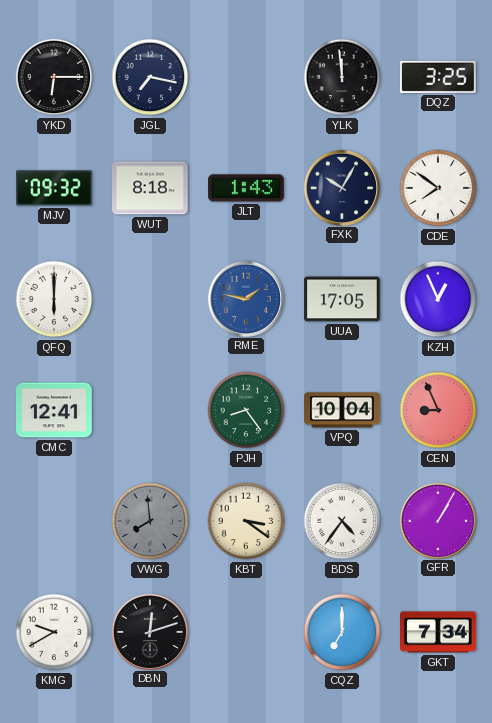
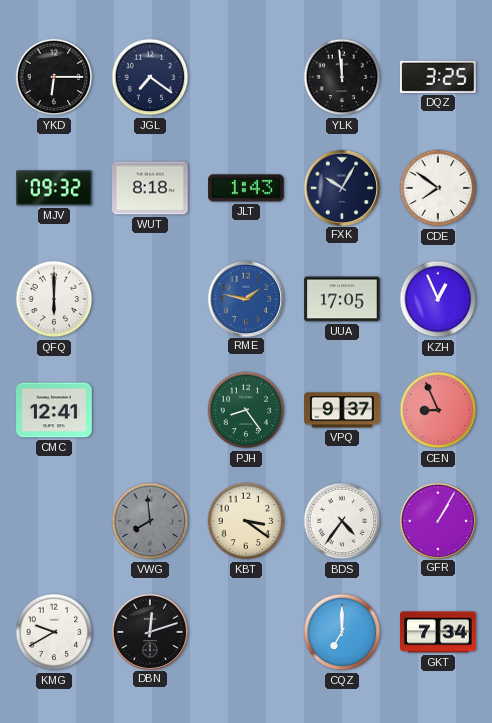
JGL: 7:17 -> 7:21 (150, 77)
VPQ: 10:04 -> 9:37 (342, 410)
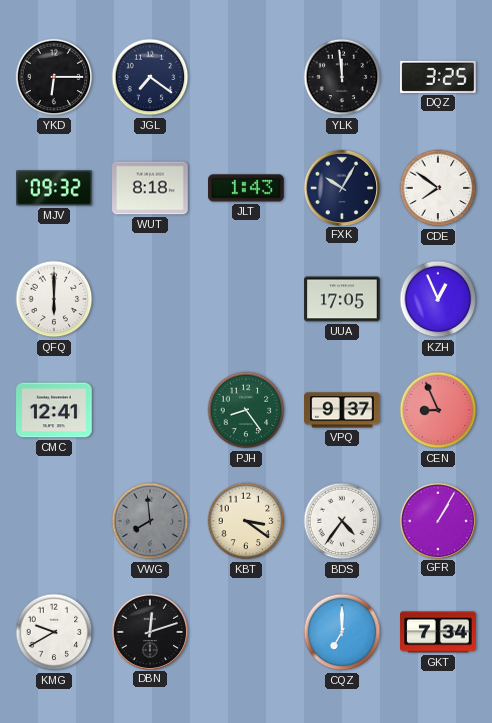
RME: 1:47 -> none (245, 298)
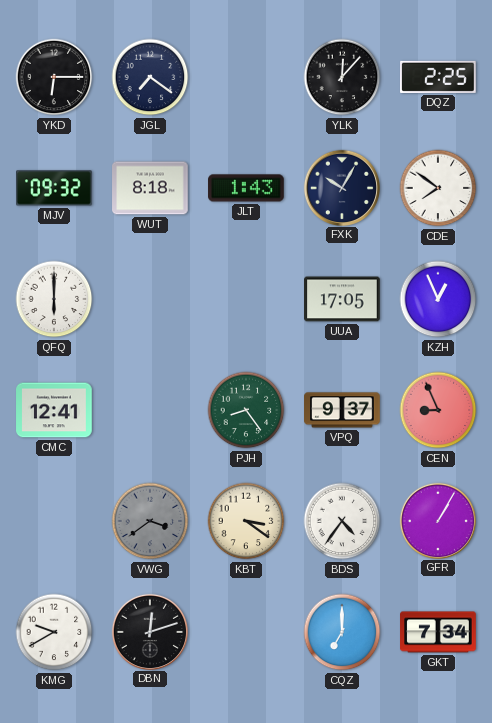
YLK: 11:59 -> 12:07 (342, 77)
DQZ: 3:25 -> 2:25 (438, 77)
VWG: 7:59 -> 3:39 (150, 521)
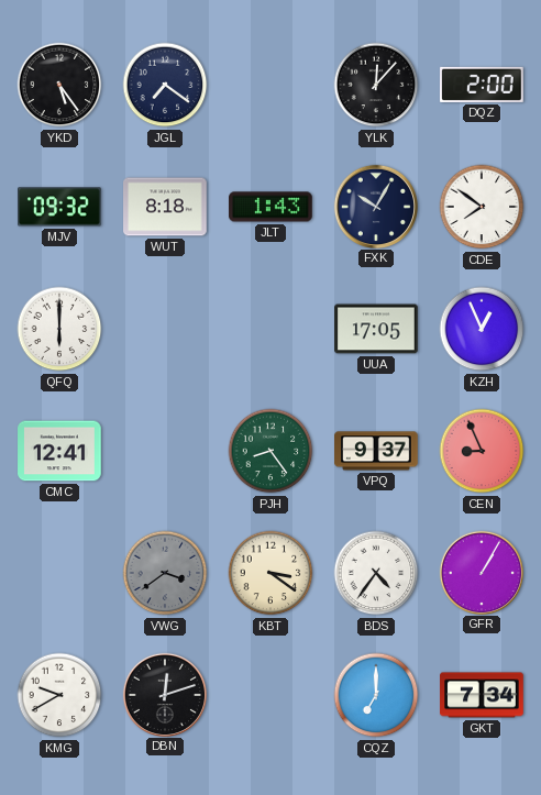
YKD: 6:15 -> 5:24 (59, 85)
DQZ: 2:25 -> 2:00 (482, 85)
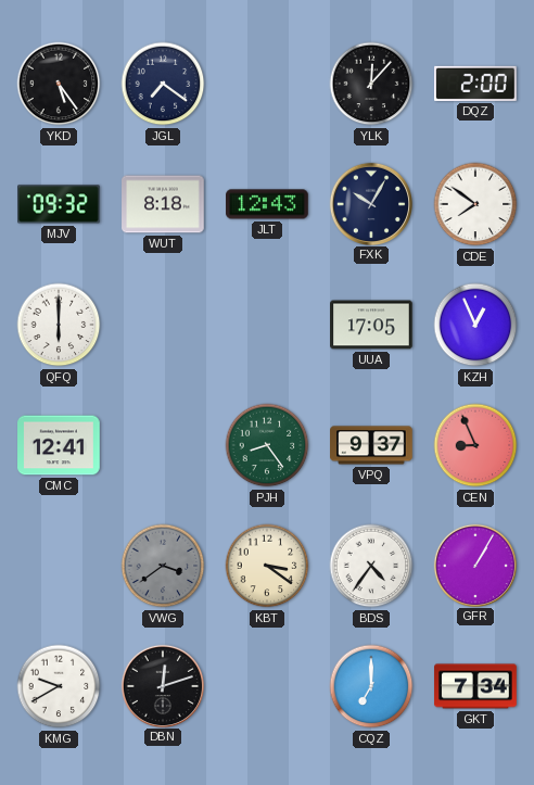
JLT: 1:43 -> 12:43 (267, 204)
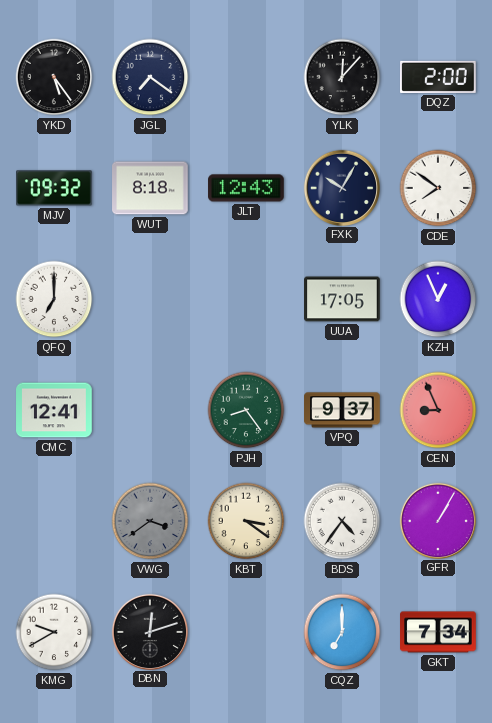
QFQ: 6:00 -> 7:00 (54, 299)
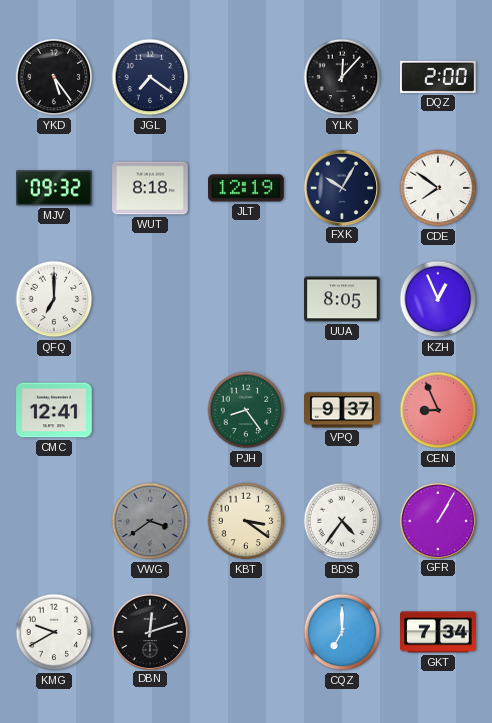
JLT: 12:43 -> 12:19 (246, 188)
UUA: 17:05 -> 8:05 (342, 299)
